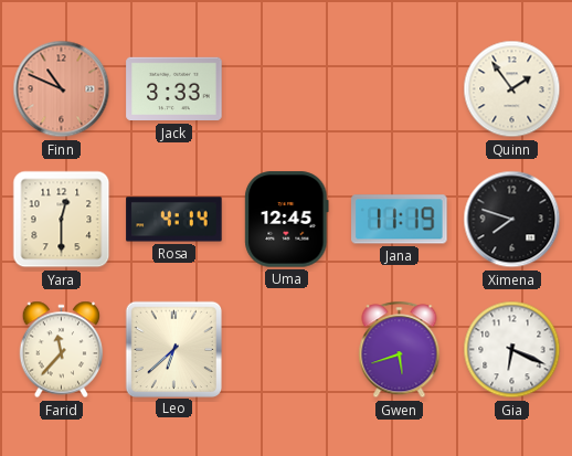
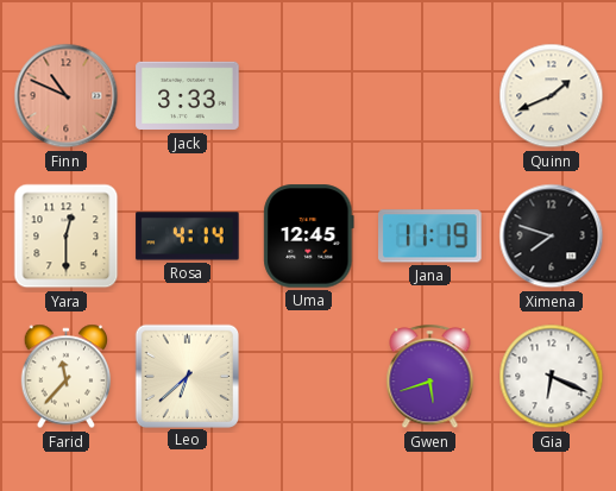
Quinn: 1:54 -> 1:41 (552, 96)
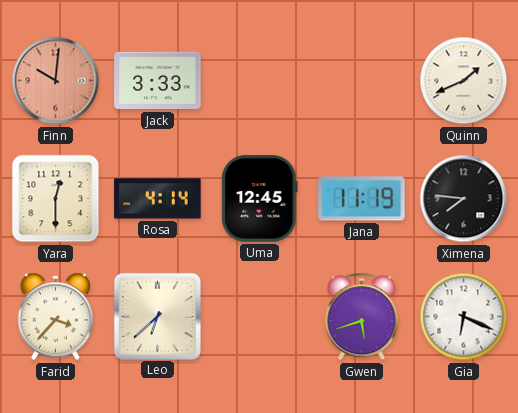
Finn: 10:49 -> 10:01 (56, 81)
Ximena: 7:48 -> 7:46 (464, 199)
Farid: 11:37 -> 3:37 (56, 317)
